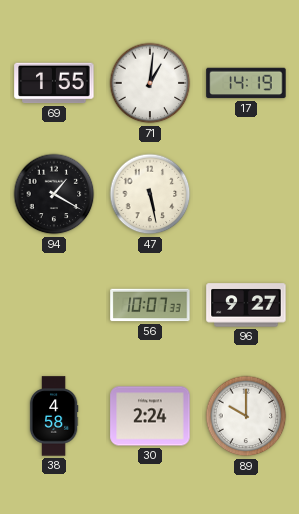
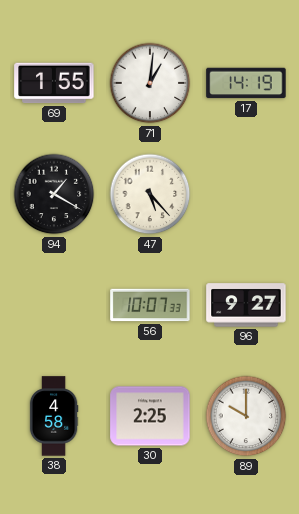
47: 5:28 -> 5:23 (150, 194)
30: 2:24 -> 2:25 (150, 416)
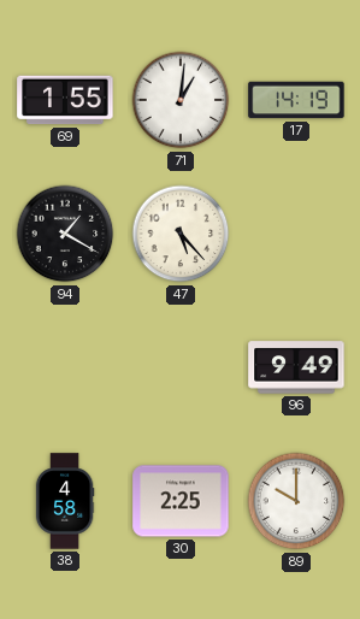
56: 10:07 -> none (150, 305)
96: 9:27 -> 9:49 (296, 367)
